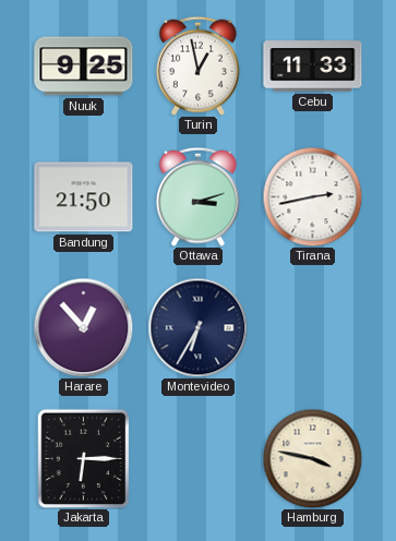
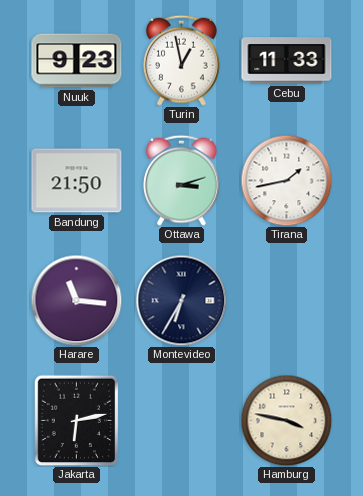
Nuuk: 9:25 -> 9:23 (77, 61)
Tirana: 2:43 -> 1:43 (286, 180)
Harare: 12:53 -> 11:16 (76, 300)
Jakarta: 6:15 -> 6:13 (77, 420)
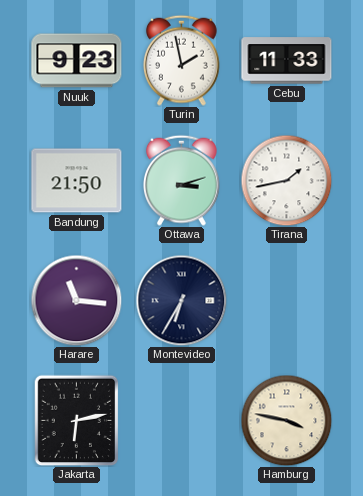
Turin: 12:58 -> 1:58 (182, 60)
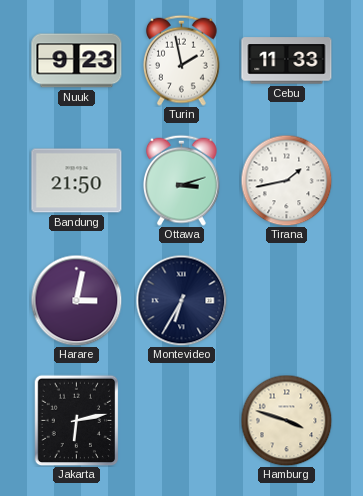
Harare: 11:16 -> 3:02 (76, 300)
Hamburg: 3:47 -> 3:48 (286, 420)
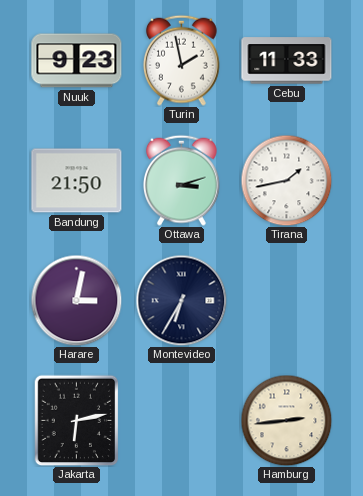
Hamburg: 3:48 -> 2:44 (286, 420)
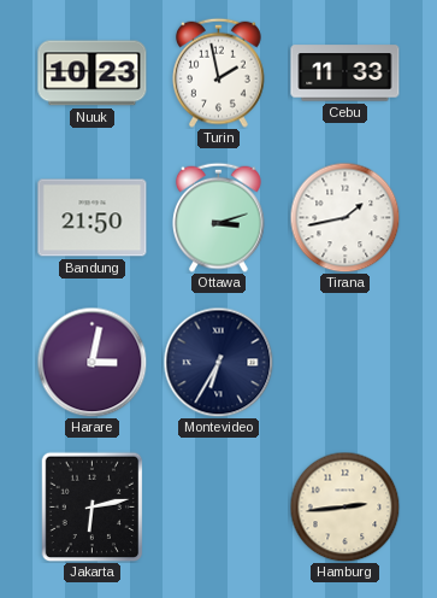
Nuuk: 9:23 -> 10:23 (93, 74)
